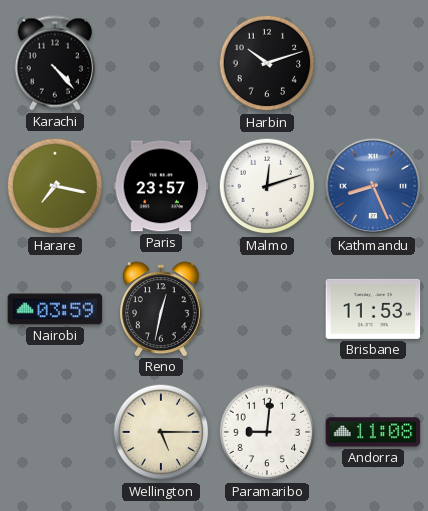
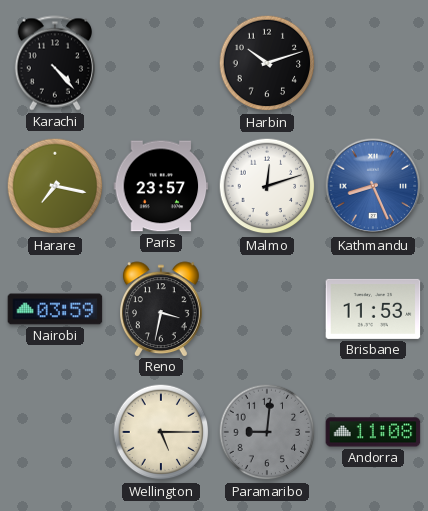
Reno: 12:32 -> 3:32 (162, 309)
Paramaribo dial: white -> grey (267, 432)
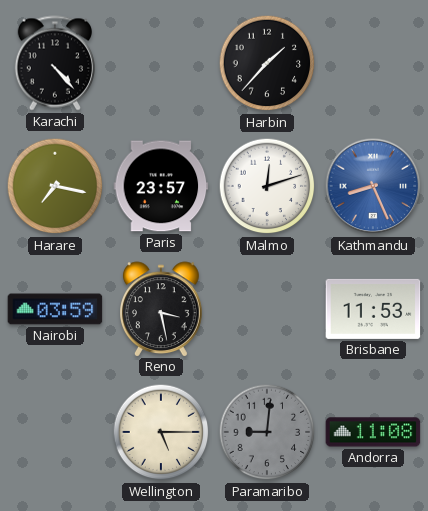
Harbin: 10:12 -> 1:37 (267, 63)
Reno: 3:32 -> 3:28 (162, 309)
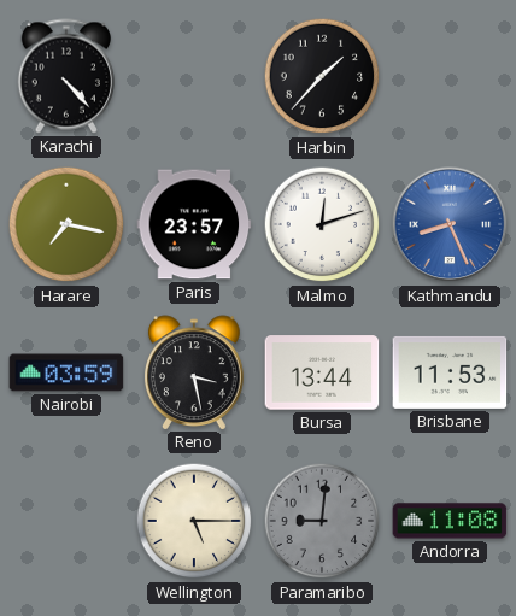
Bursa: none -> 13:44 (322, 372)
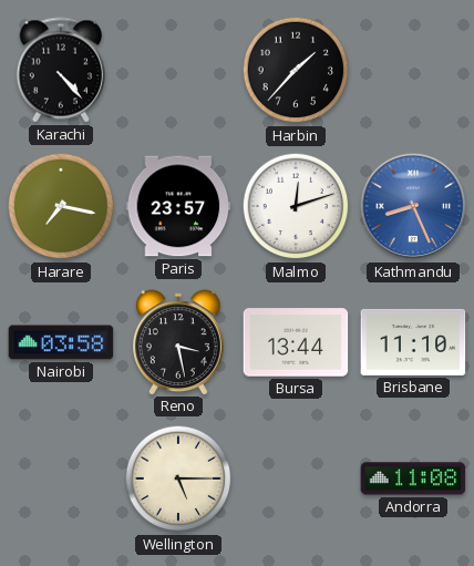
Nairobi: 03:59 -> 03:58 (61, 342)
Brisbane: 11:53 -> 11:10 (413, 342)
Paramaribo: 9:01 -> none (322, 521)
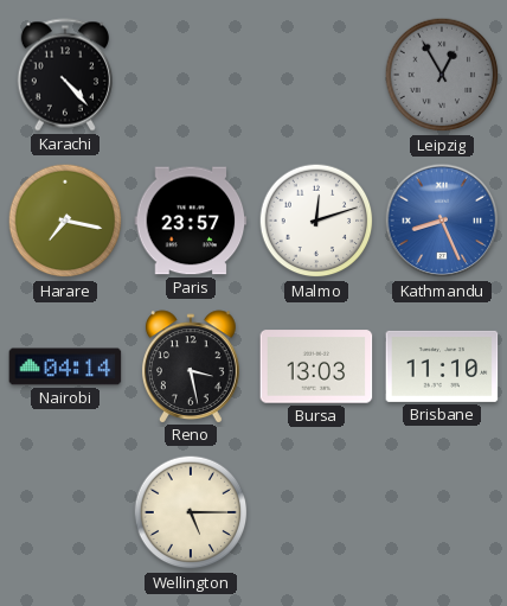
Harbin: 1:37 -> none (296, 70)
Leipzig: none -> 12:55 (442, 75)
Nairobi: 03:58 -> 04:14 (65, 366)
Bursa: 13:44 -> 13:03 (316, 366)
Andorra: 11:08 -> none (413, 478)
